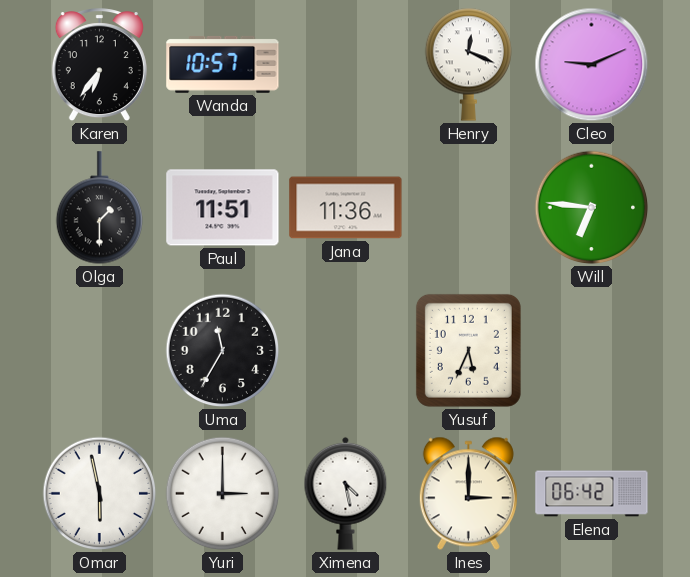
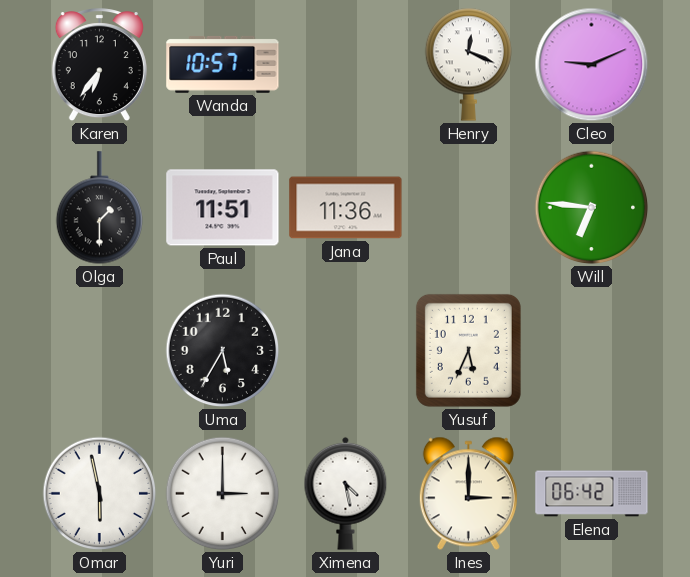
Uma: 11:35 -> 5:35 (223, 351)
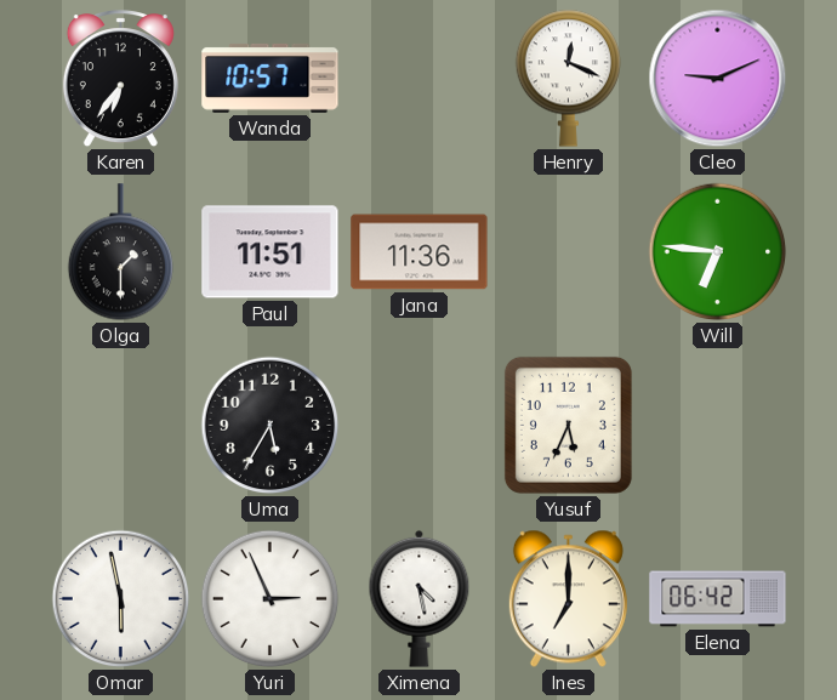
Yuri: 3:00 -> 2:56 (271, 599)
Ines: 3:00 -> 7:00 (568, 599)
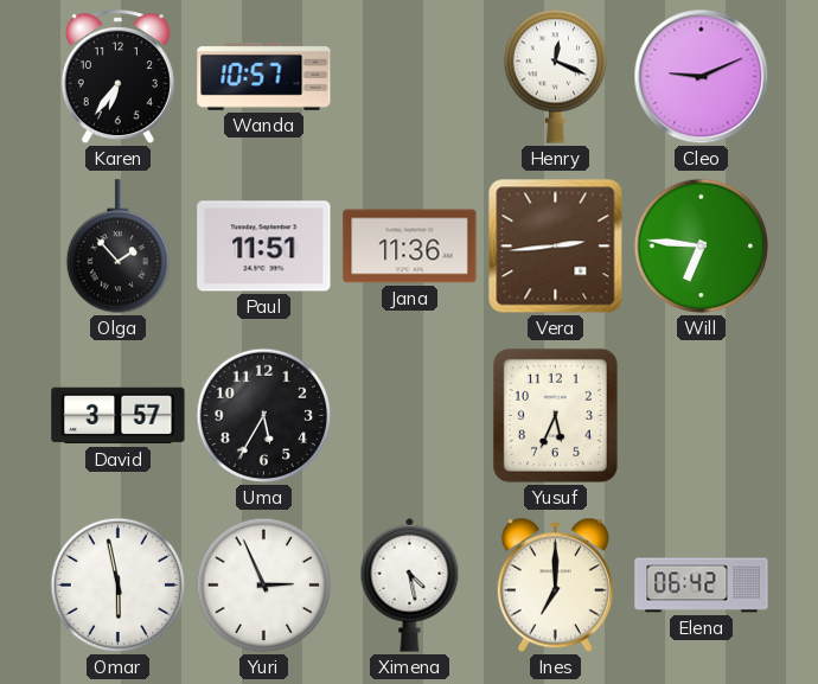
Olga: 1:30 -> 1:53 (117, 247)
Vera: none -> 2:44 (556, 247)
David: none -> 3:57 (119, 416)
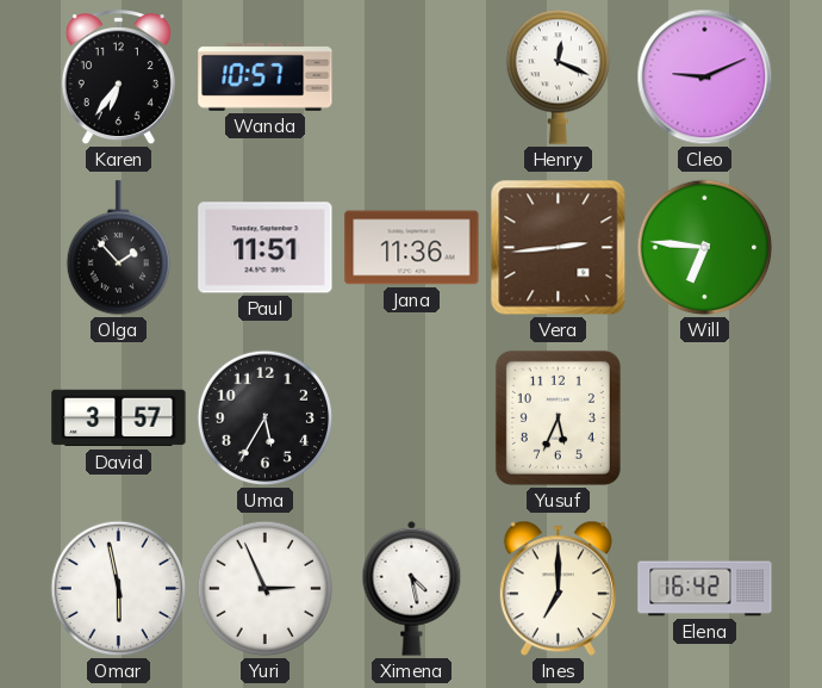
Elena: 06:42 -> 16:42 (705, 589)
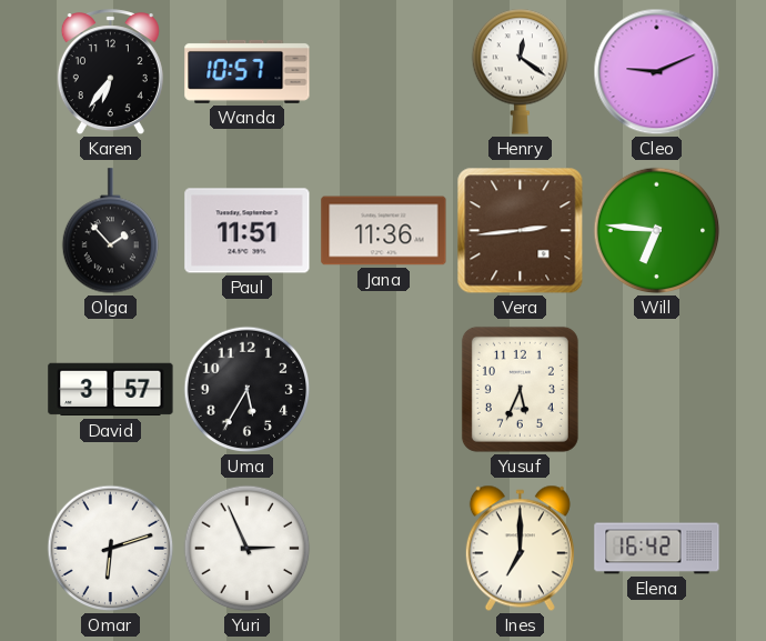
Henry: 12:19 -> 12:21 (520, 71)
Omar: 5:58 -> 6:12 (111, 549)
Ximena: 4:28 -> none (412, 588)
